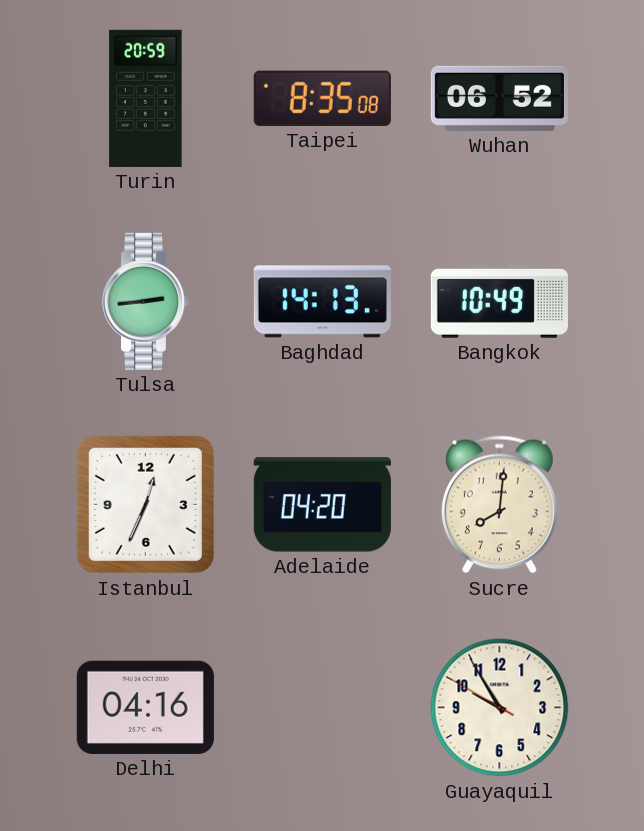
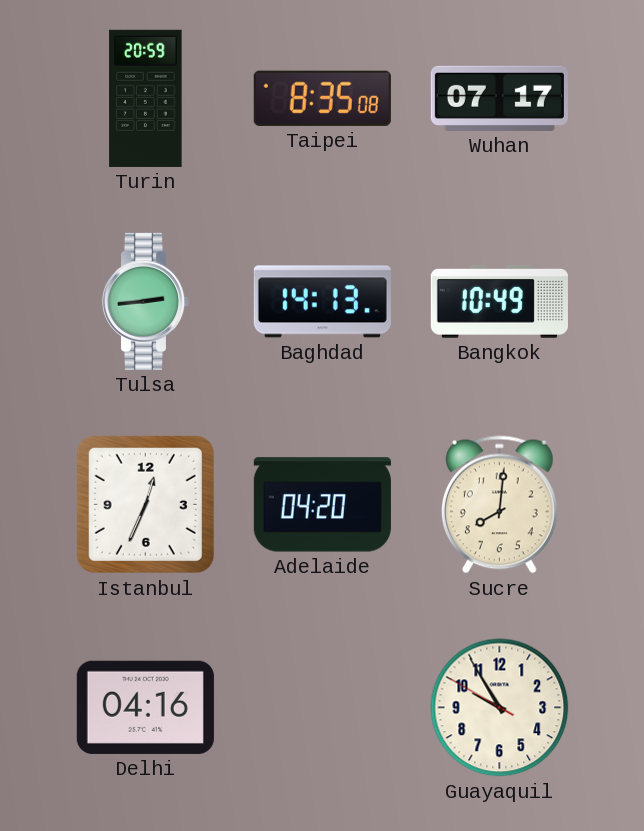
Wuhan: 06:52 -> 07:17 (499, 98)
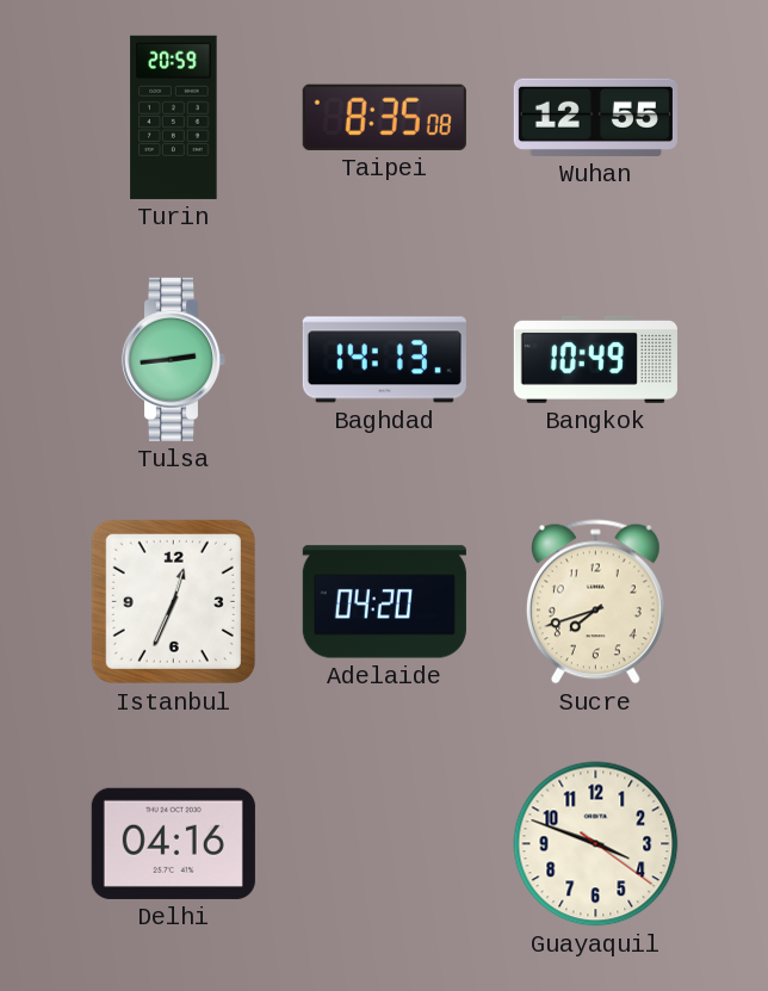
Wuhan: 07:17 -> 12:55 (595, 117)
Sucre: 8:01 -> 7:42 (595, 602)
Guayaquil: 9:54 -> 3:48 (596, 844)
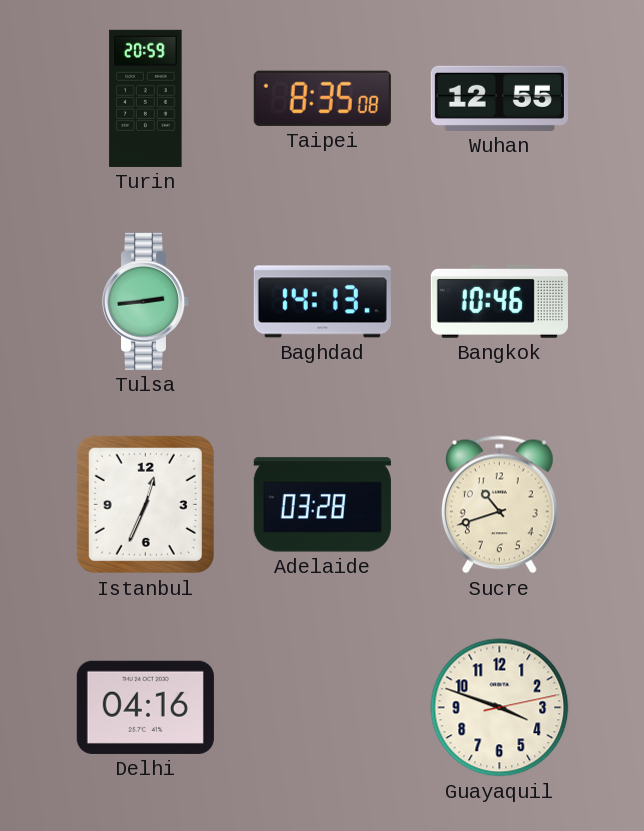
Bangkok: 10:49 -> 10:46 (499, 301)
Adelaide: 04:20 -> 03:28 (322, 505)
Sucre: 7:42 -> 10:42 (499, 505)
Guayaquil: 3:48:21 -> 3:48:13 (500, 708)
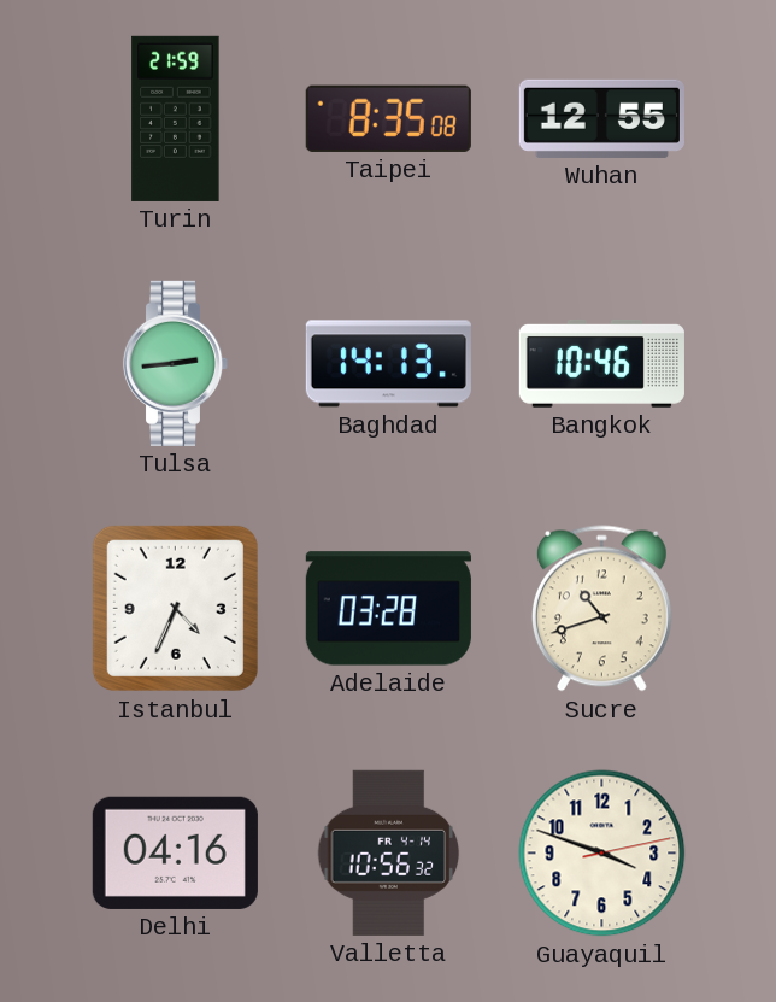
Turin: 20:59 -> 21:59 (176, 118)
Istanbul: 12:34 -> 4:34 (175, 608)
Valletta: none -> 10:56 (389, 852)
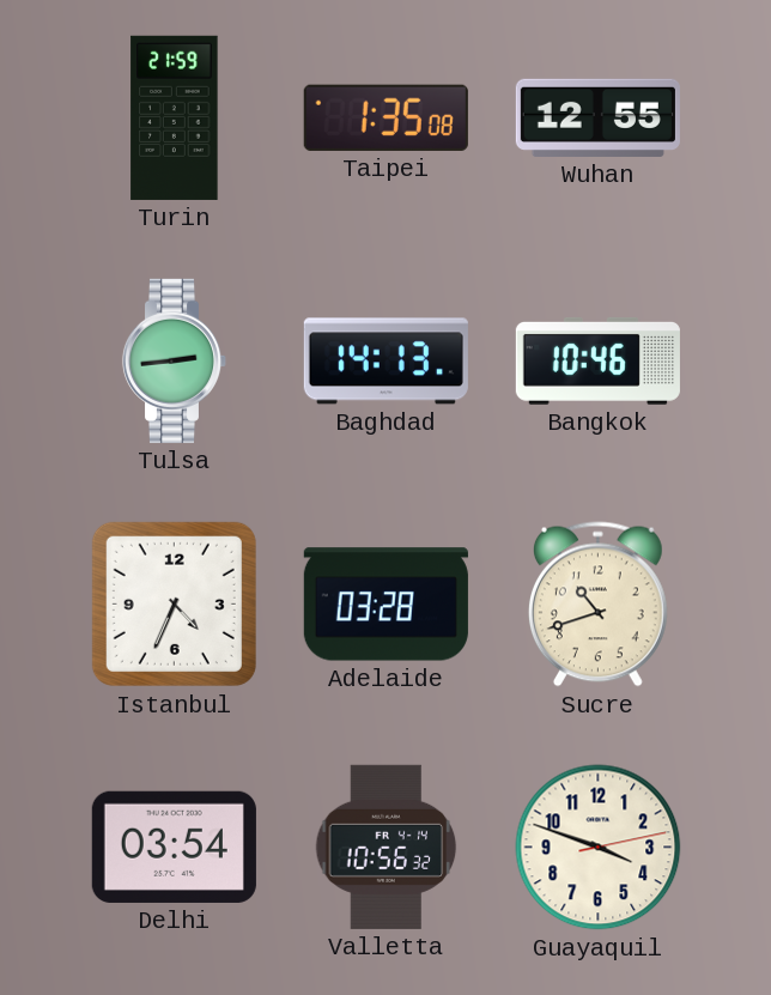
Taipei: 8:35 -> 1:35 (385, 117)
Delhi: 04:16 -> 03:54 (174, 847)
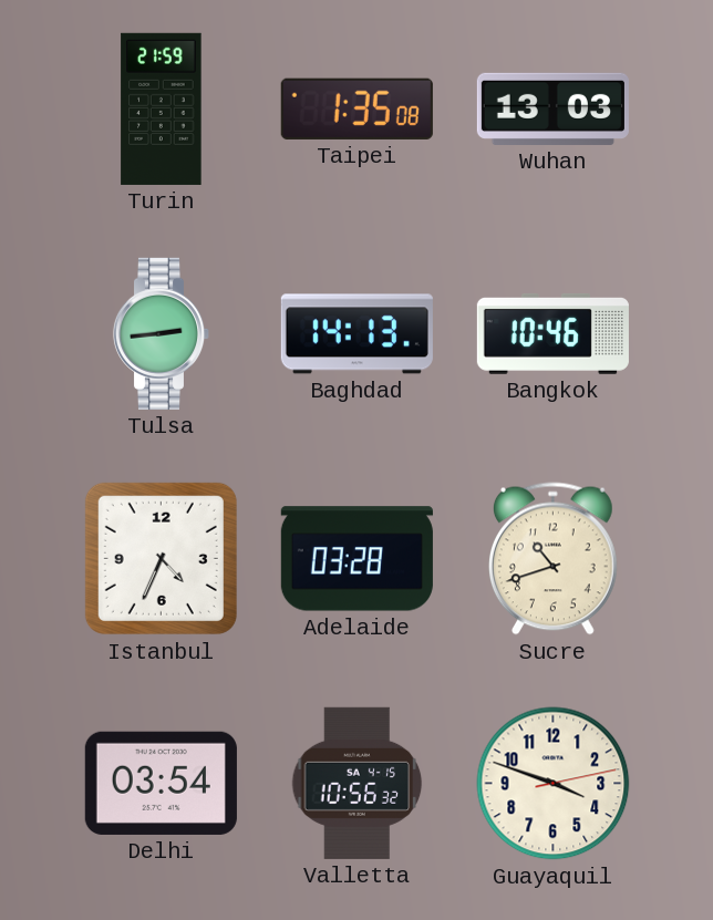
Wuhan: 12:55 -> 13:03 (552, 108)
Valletta date: FR 4-14 -> SA 4-15 (358, 783)
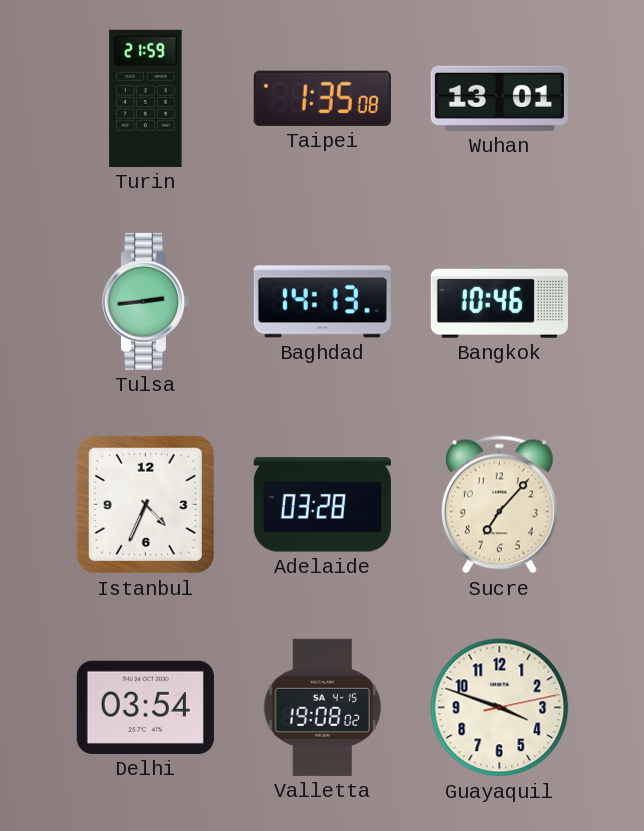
Wuhan: 13:03 -> 13:01 (499, 98)
Sucre: 10:42 -> 7:07 (499, 505)
Valletta: 10:56 -> 19:08 (323, 707)
